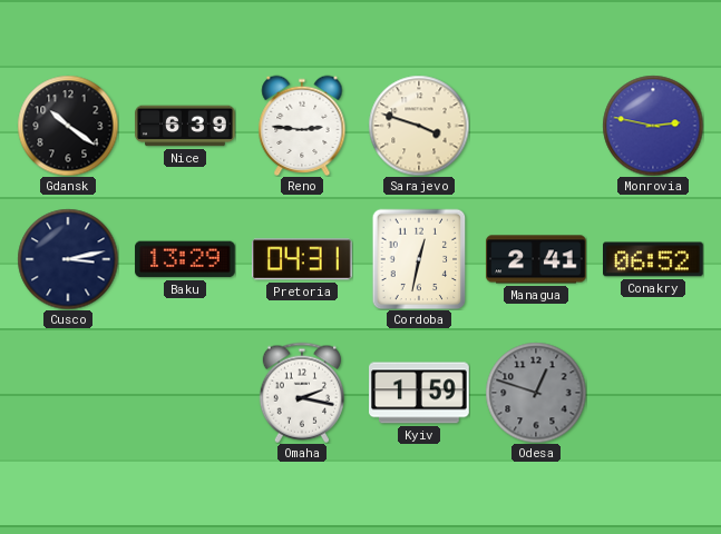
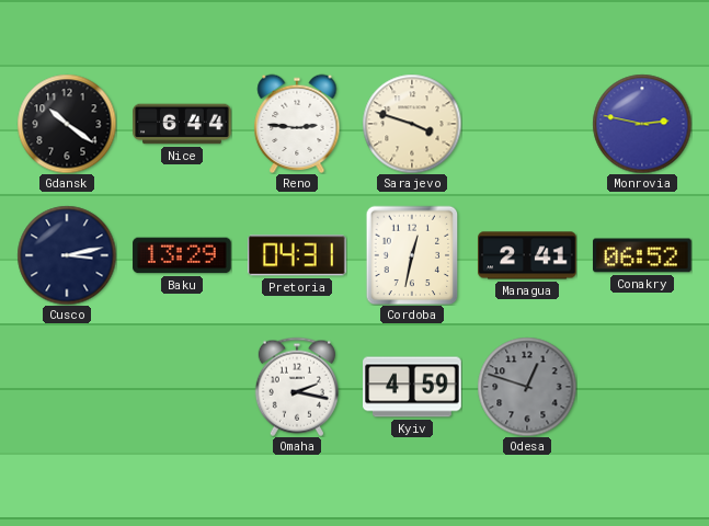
Nice: 6:39 -> 6:44 (182, 124)
Kyiv: 1:59 -> 4:59 (412, 387)
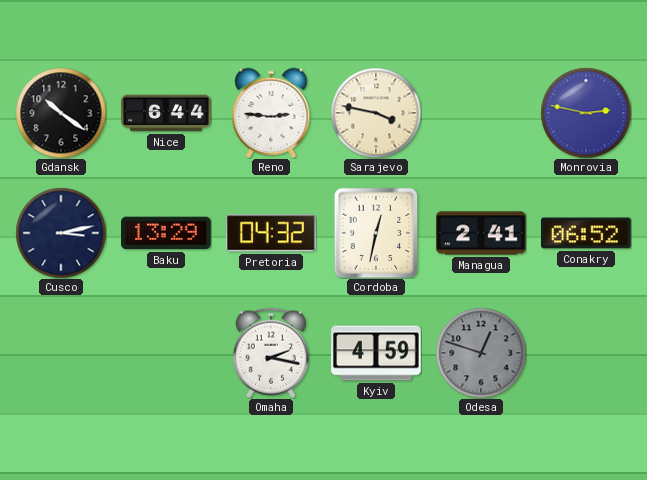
Sarajevo: 3:48 -> 3:47 (376, 113)
Pretoria: 04:31 -> 04:32 (271, 233)
